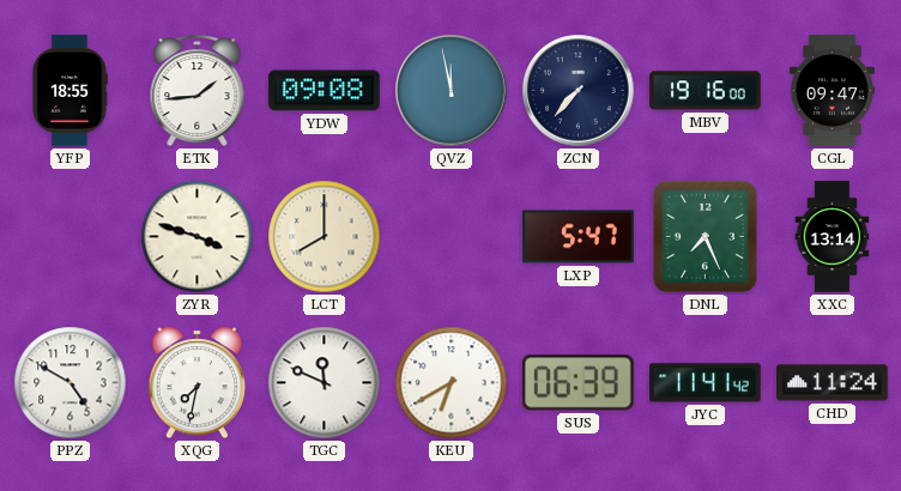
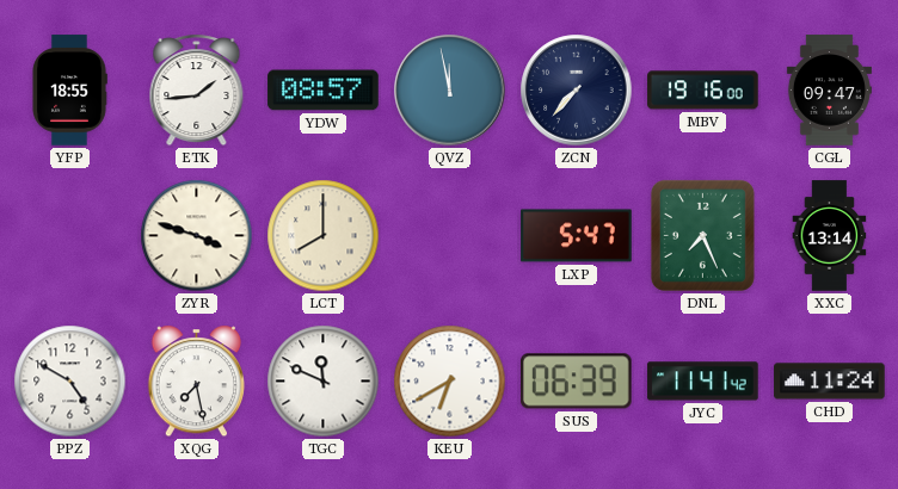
YDW: 09:08 -> 08:57 (324, 91)
XQG: 7:32 -> 7:28 (196, 382)
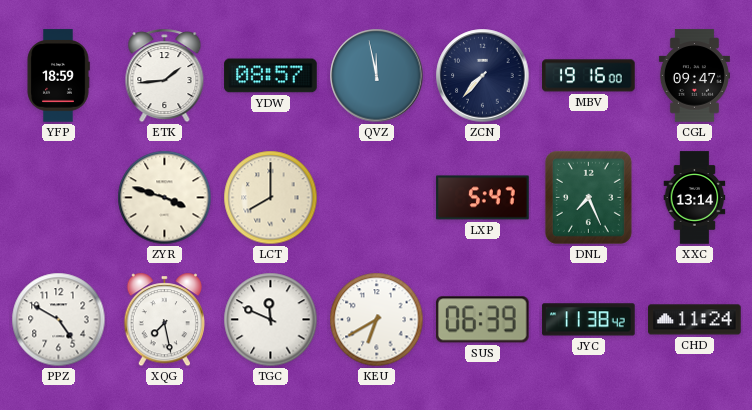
YFP: 18:55 -> 18:59 (58, 76)
JYC: 11:41 -> 11:38 (589, 320)
